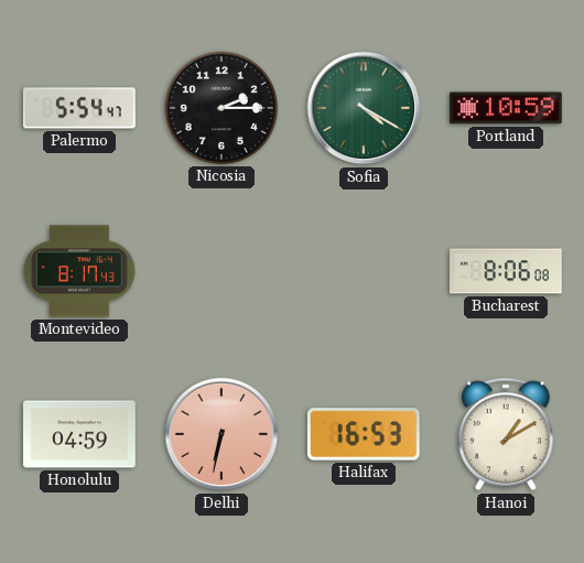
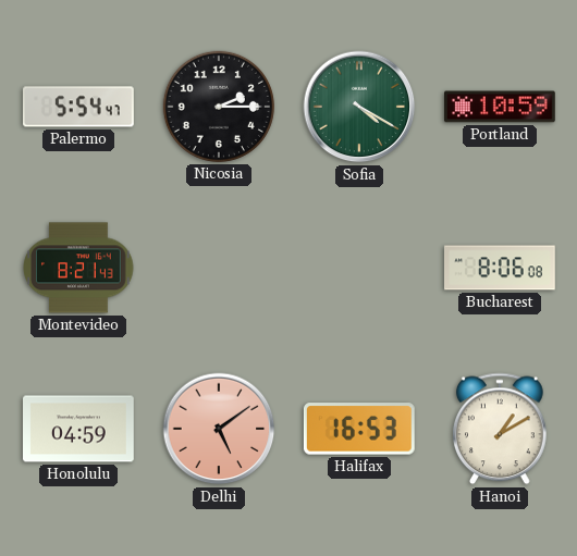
Montevideo: 8:17 -> 8:21 (78, 268)
Delhi: 6:32 -> 5:09 (219, 429)
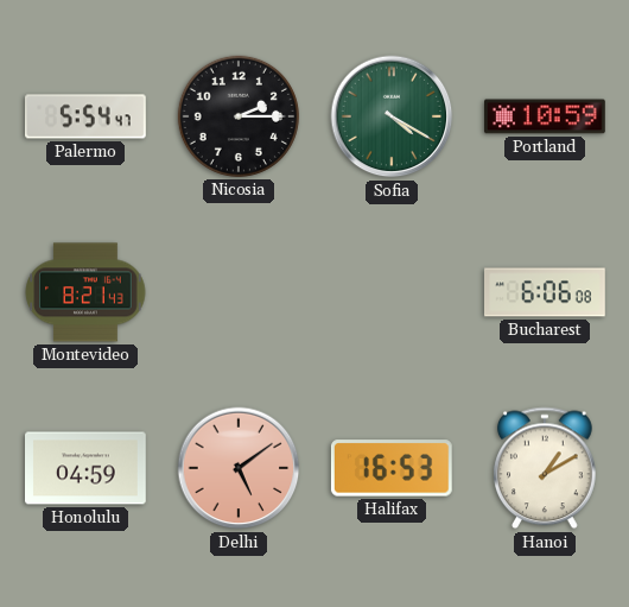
Bucharest: 8:06 -> 6:06 (546, 292)
